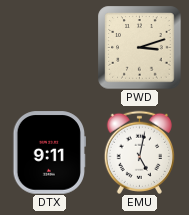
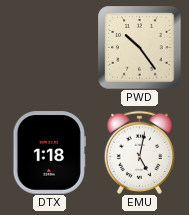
PWD: 3:12 -> 10:24 (139, 47)
DTX: 9:11 -> 1:18 (49, 153)
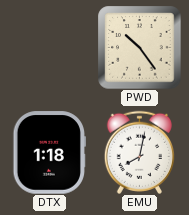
EMU: 5:02 -> 8:02 (139, 152)
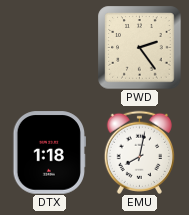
PWD: 10:24 -> 2:24 (139, 47)
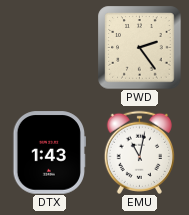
DTX: 1:18 -> 1:43 (49, 153)
EMU: 8:02 -> 11:02 (139, 152)
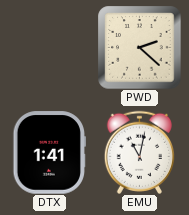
PWD: 2:24 -> 2:22 (139, 47)
DTX: 1:43 -> 1:41 (49, 153)
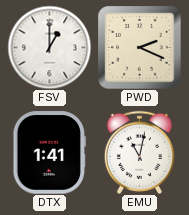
FSV: none -> 1:00 (49, 47)
PWD: 2:22 -> 2:19 (139, 47)
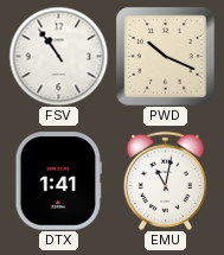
FSV: 1:00 -> 10:54 (58, 56)
PWD: 2:19 -> 10:19 (165, 56)
